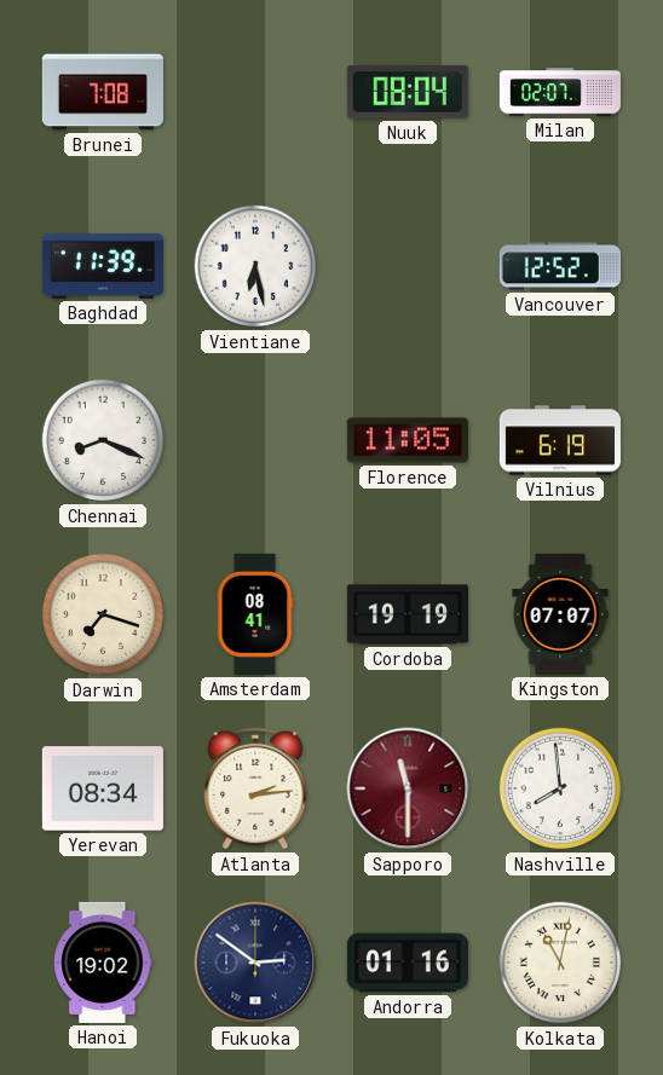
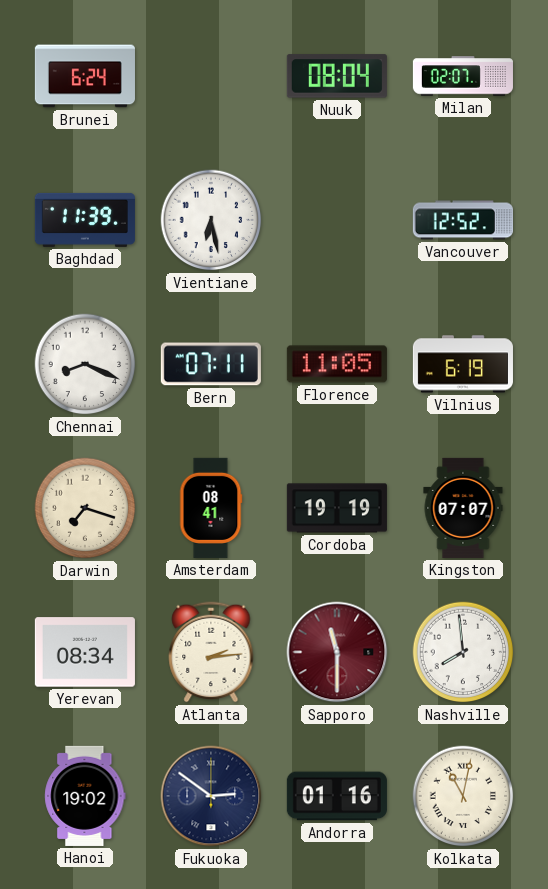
Brunei: 7:08 -> 6:24 (85, 76)
Bern: none -> 07:11 (211, 364)
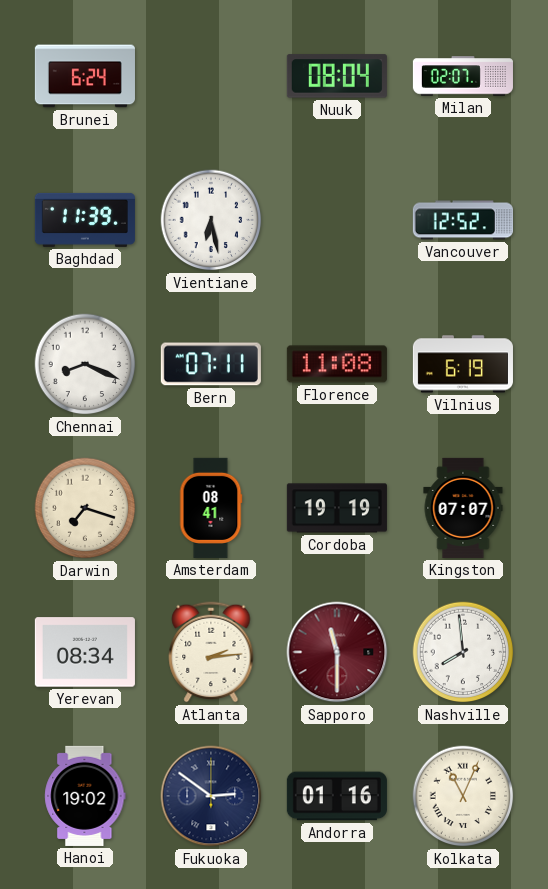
Florence: 11:05 -> 11:08 (337, 364)
Kolkata: 11:02 -> 11:04 (463, 796)
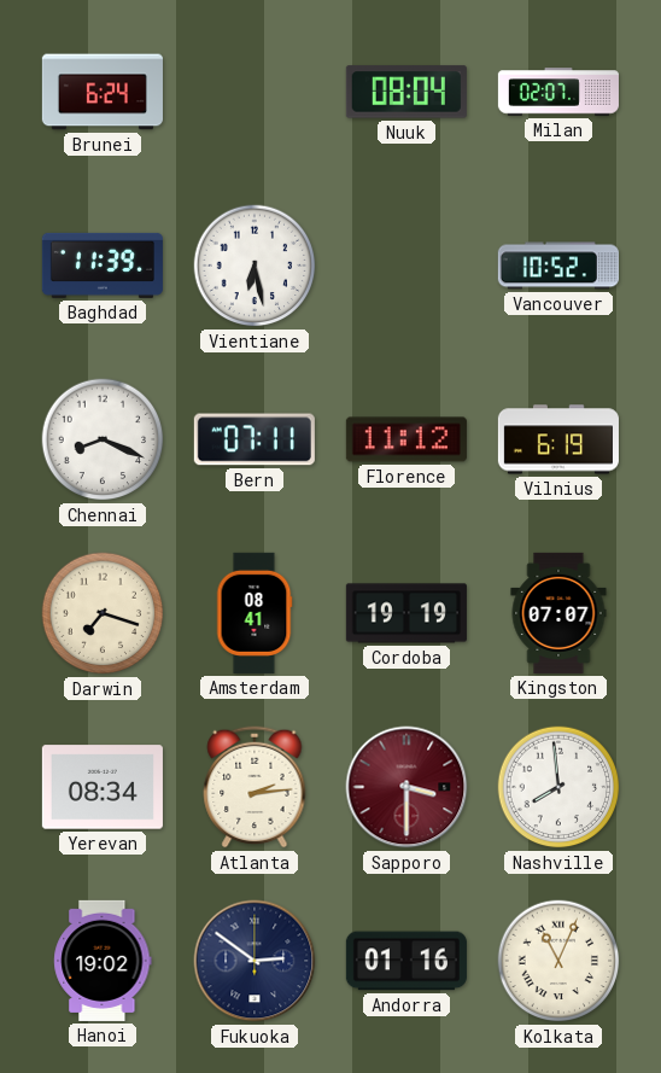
Vancouver: 12:52 -> 10:52 (558, 266)
Florence: 11:08 -> 11:12 (406, 439)
Sapporo: 11:30 -> 3:30 (406, 787)
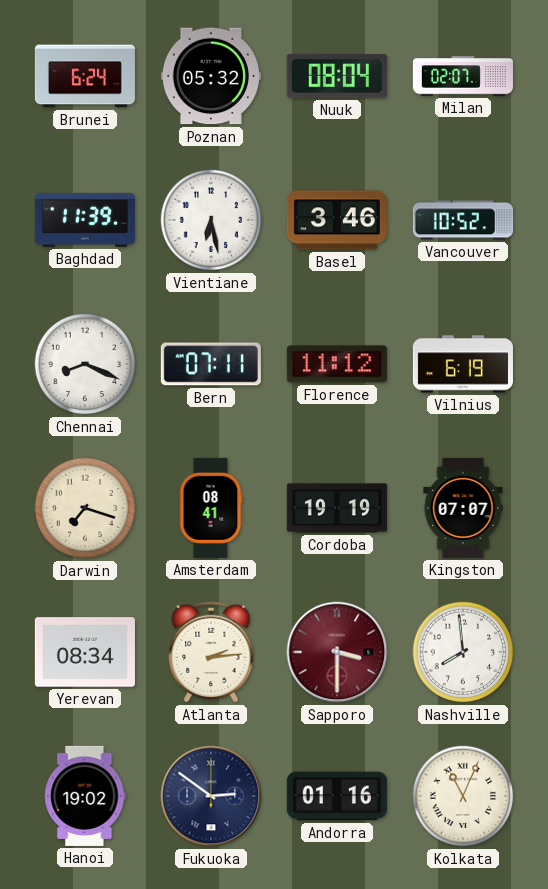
Poznan: none -> 05:32 (211, 76)
Basel: none -> 3:46 (337, 220)
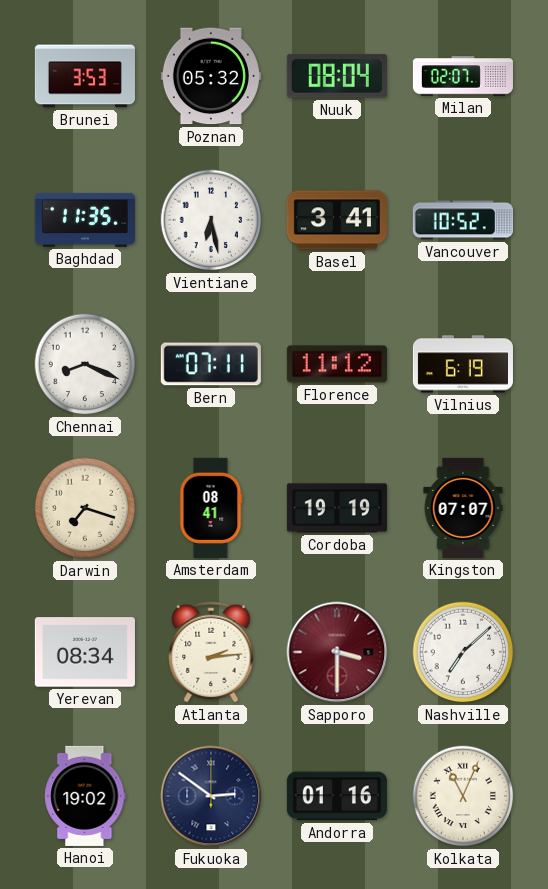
Brunei: 6:24 -> 3:53 (85, 76)
Baghdad: 11:39 -> 11:35 (85, 220)
Basel: 3:46 -> 3:41 (337, 220)
Nashville: 7:59 -> 7:08 (463, 652)
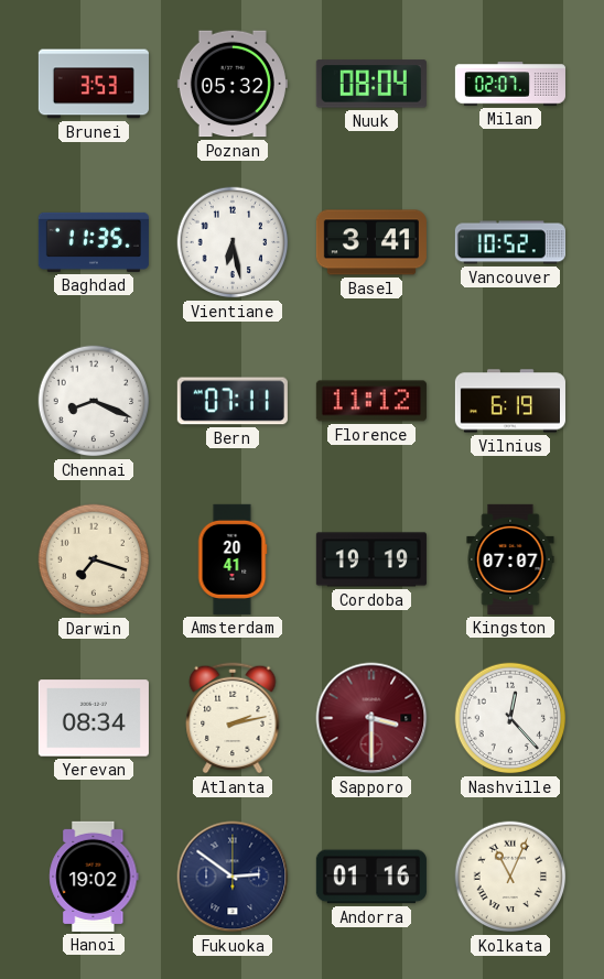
Amsterdam: 08:41 -> 20:41 (233, 559)
Atlanta: 2:14 -> 2:13 (233, 718)
Nashville: 7:08 -> 12:23 (510, 718)
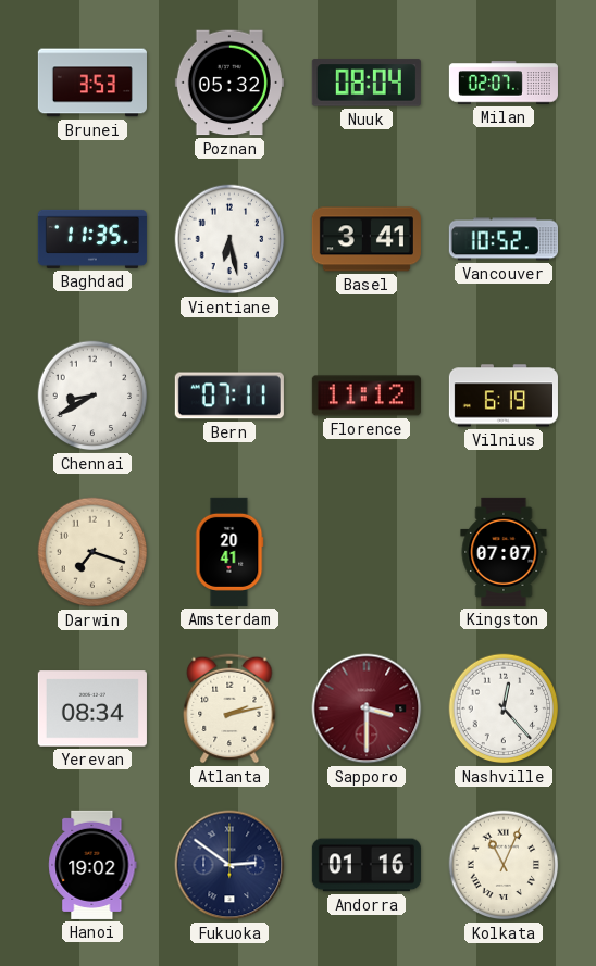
Chennai: 8:19 -> 8:40 (92, 396)
Cordoba: 19:19 -> none (371, 559)
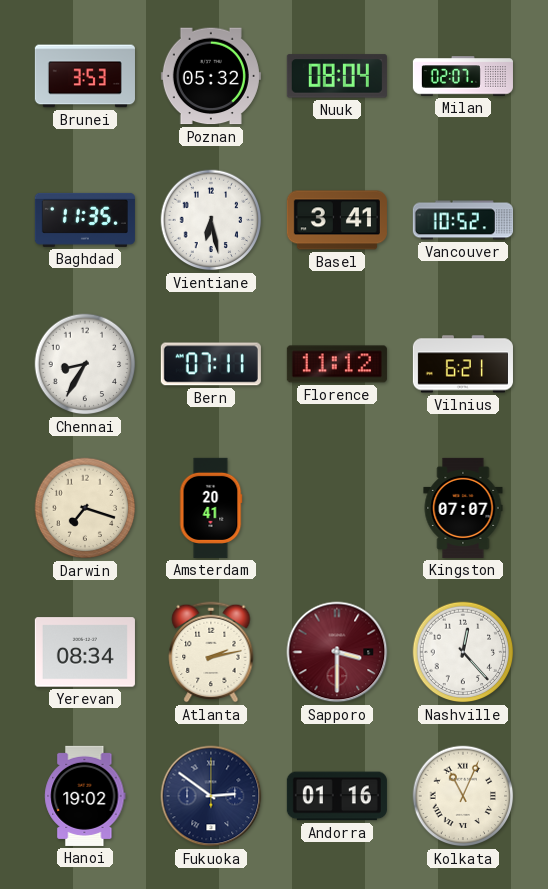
Chennai: 8:40 -> 8:35 (85, 364)
Vilnius: 6:19 -> 6:21 (463, 364)
